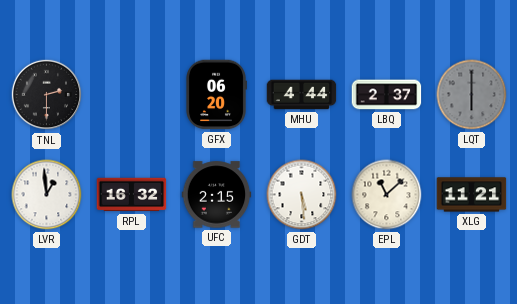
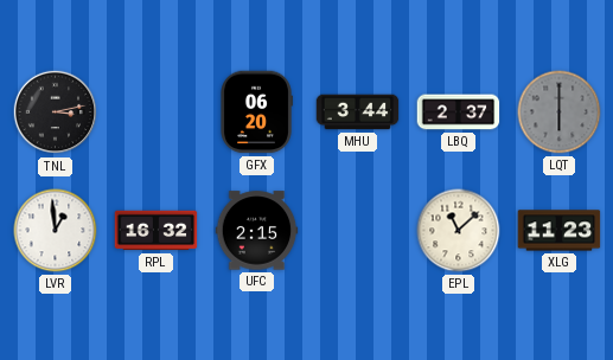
TNL: 2:30 -> 3:13 (56, 112)
MHU: 4:44 -> 3:44 (358, 112)
GDT: 5:29 -> none (302, 195)
XLG: 11:21 -> 11:23 (560, 231)
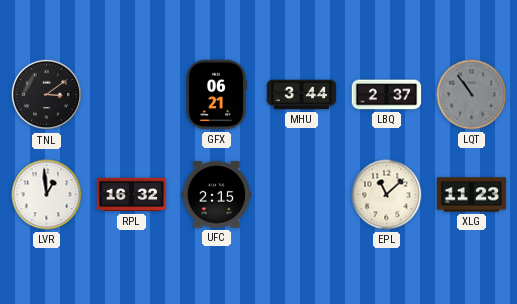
TNL: 3:13 -> 3:09 (47, 95)
GFX: 06:20 -> 06:21 (216, 95)
LQT: 6:00 -> 10:54 (472, 95)
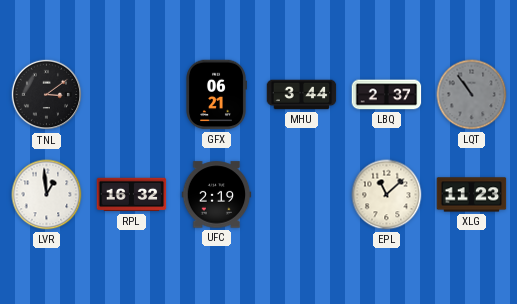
UFC: 2:15 -> 2:19 (217, 195)
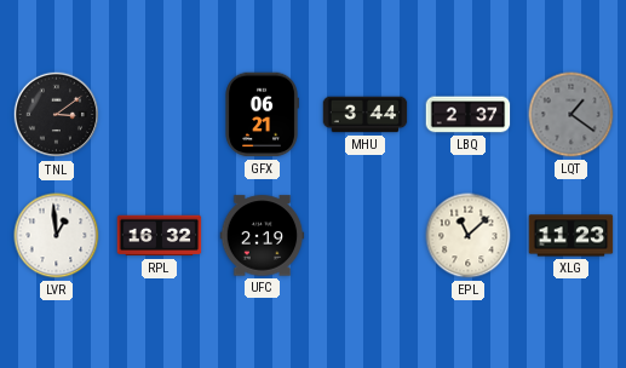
LQT: 10:54 -> 1:21 (572, 115)
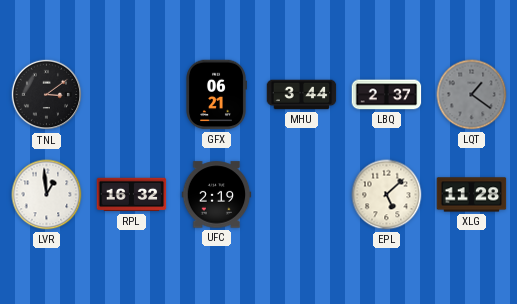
EPL: 11:08 -> 5:08 (387, 195)
XLG: 11:23 -> 11:28 (472, 195)
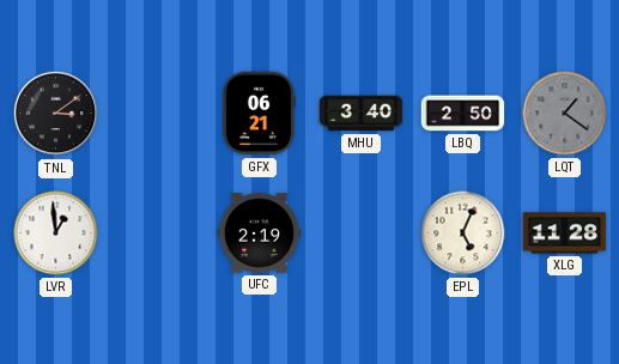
MHU: 3:44 -> 3:40 (362, 114)
LBQ: 2:37 -> 2:50 (463, 114)
RPL: 16:32 -> none (132, 195)
EPL: 5:08 -> 5:04 (463, 233)
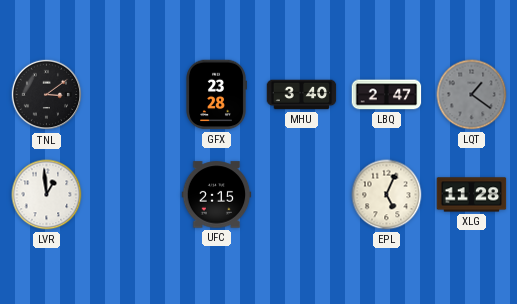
GFX: 06:21 -> 23:28 (216, 95)
LBQ: 2:50 -> 2:47 (387, 95)
UFC: 2:19 -> 2:15 (217, 195)
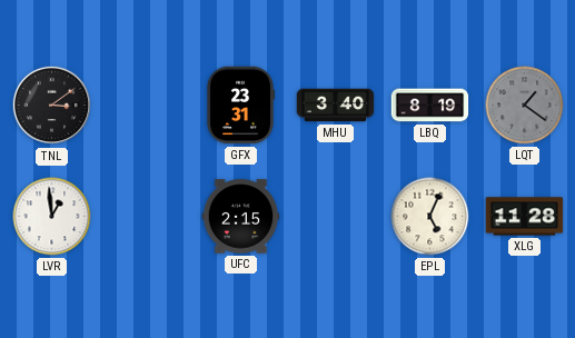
GFX: 23:28 -> 23:31 (240, 106)
LBQ: 2:47 -> 8:19 (430, 106)
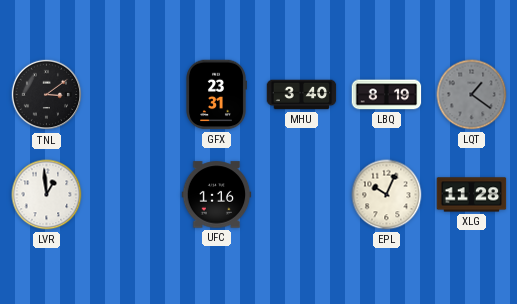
UFC: 2:15 -> 1:16 (217, 195)
EPL: 5:04 -> 10:04 (387, 195)
